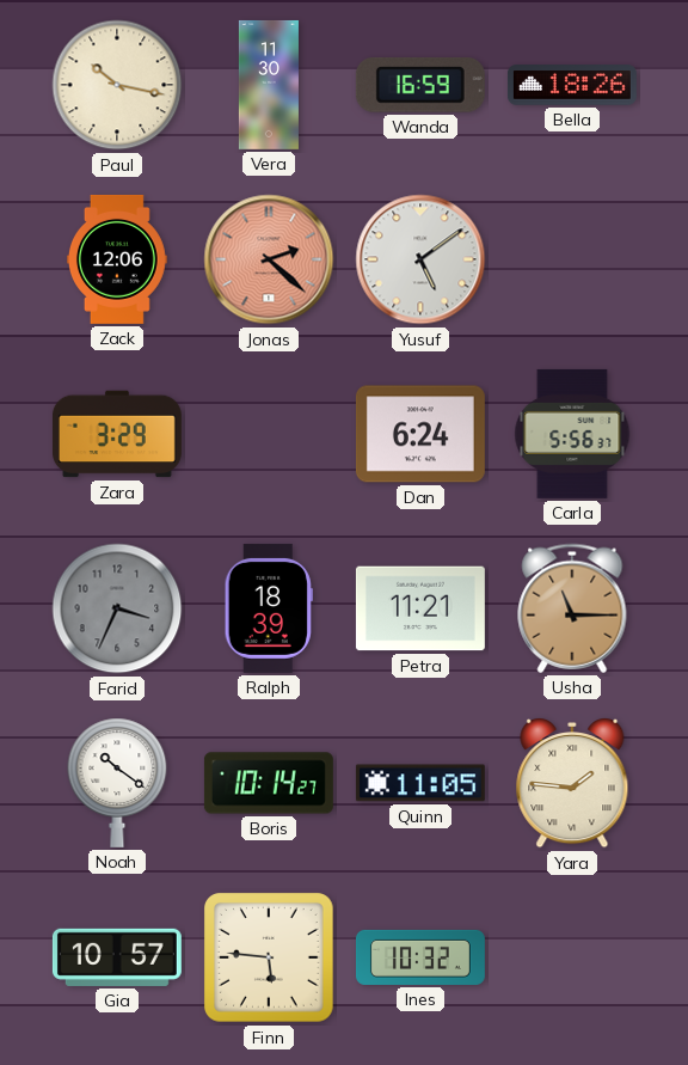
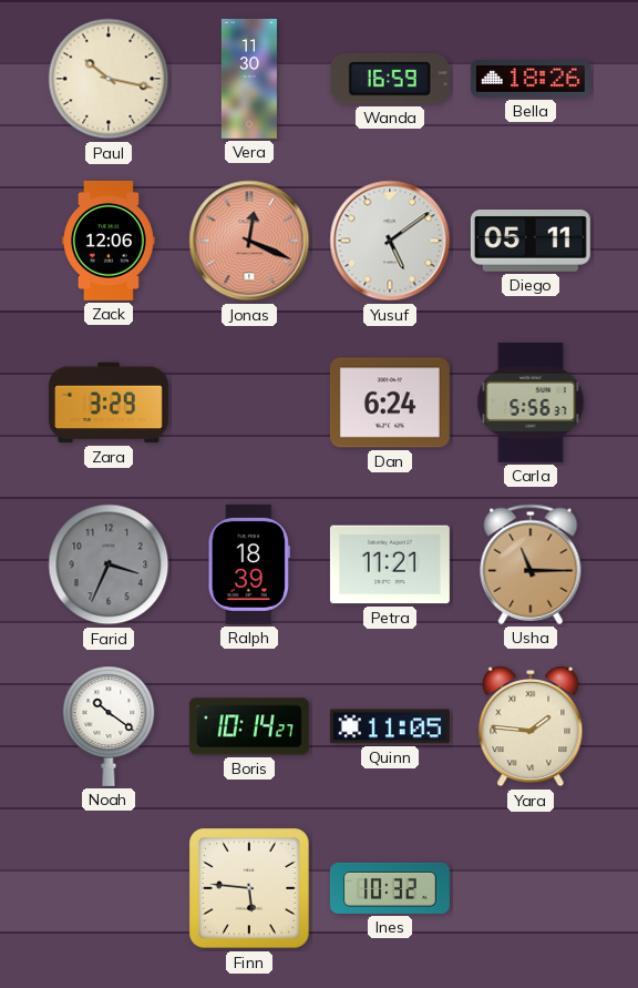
Jonas: 2:22 -> 12:19 (249, 241)
Diego: none -> 05:11 (531, 242)
Gia: 10:57 -> none (117, 957)
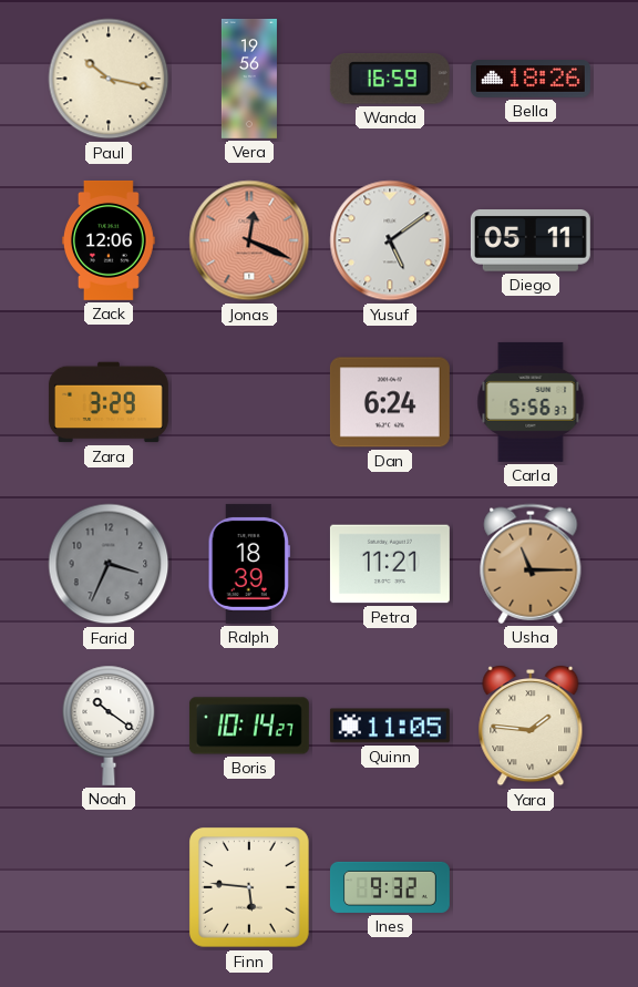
Vera: 11:30 -> 19:56 (249, 79)
Ines: 10:32 -> 9:32 (390, 887)
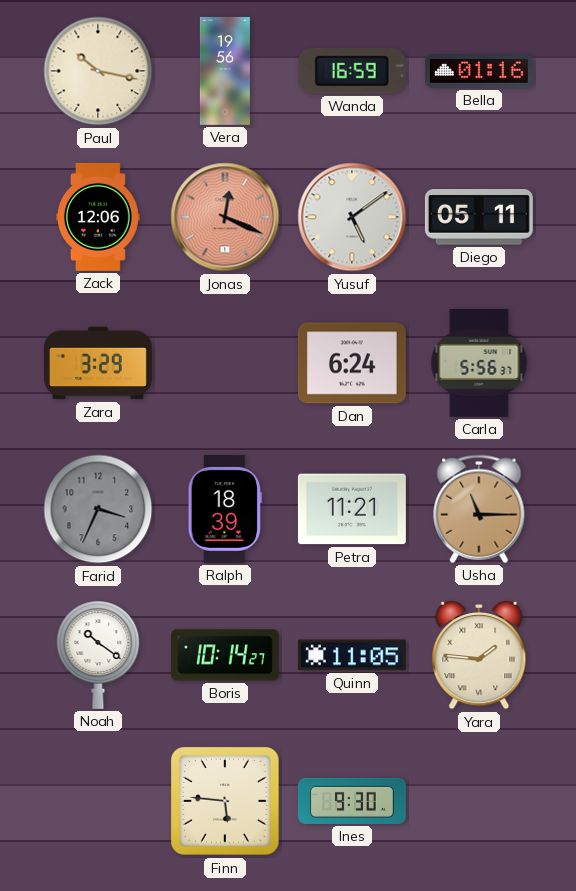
Bella: 18:26 -> 01:16 (479, 71)
Ines: 9:32 -> 9:30 (352, 801)
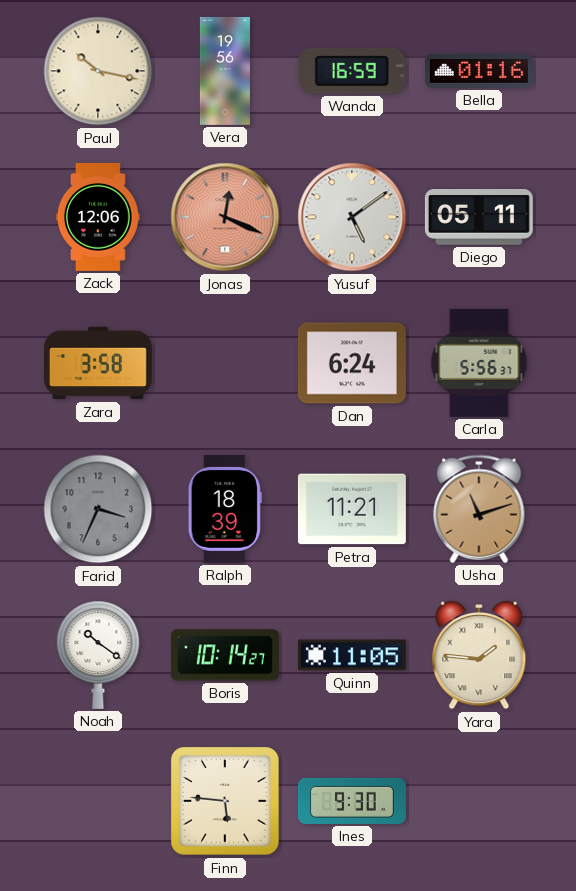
Zara: 3:29 -> 3:58 (98, 363)
Usha: 11:15 -> 11:12 (479, 509)
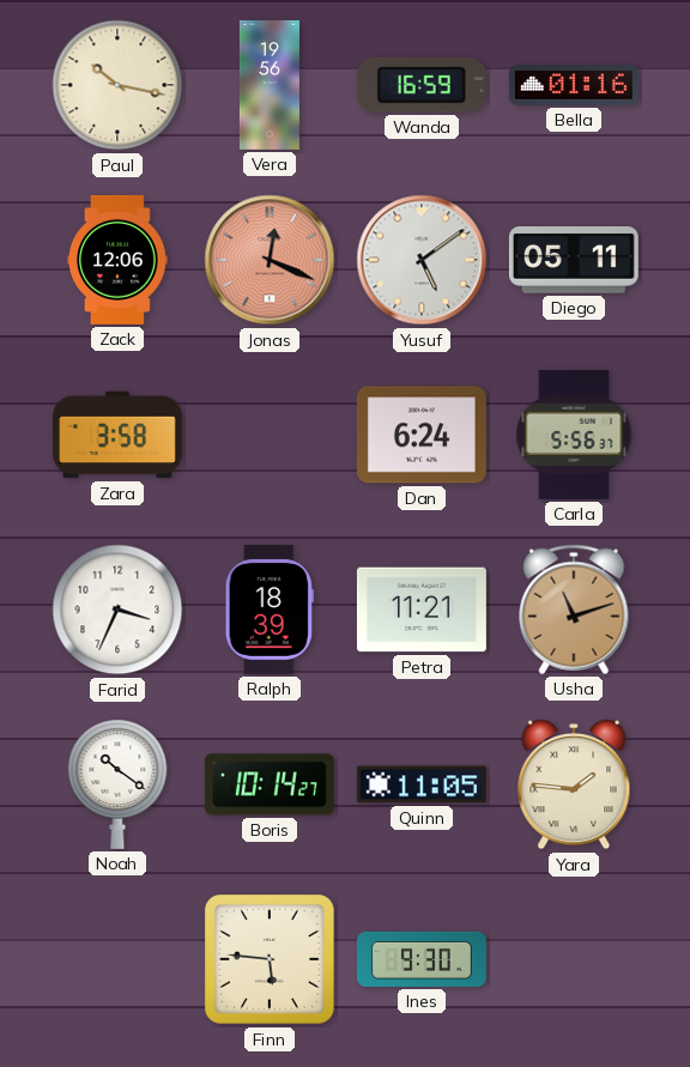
Farid dial: grey -> white (117, 610)
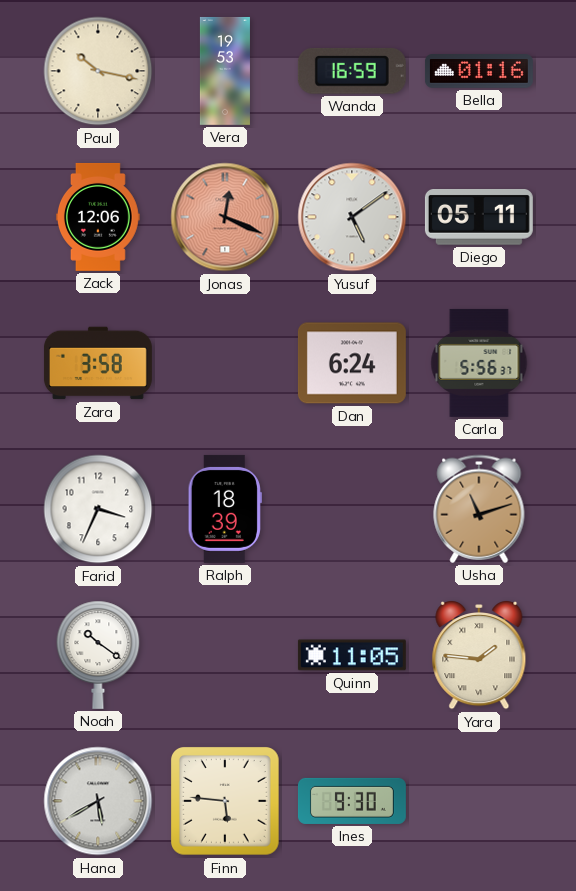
Vera: 19:56 -> 19:53 (225, 71)
Petra: 11:21 -> none (422, 610)
Boris: 10:14 -> none (270, 784)
Hana: none -> 5:40 (98, 801)
